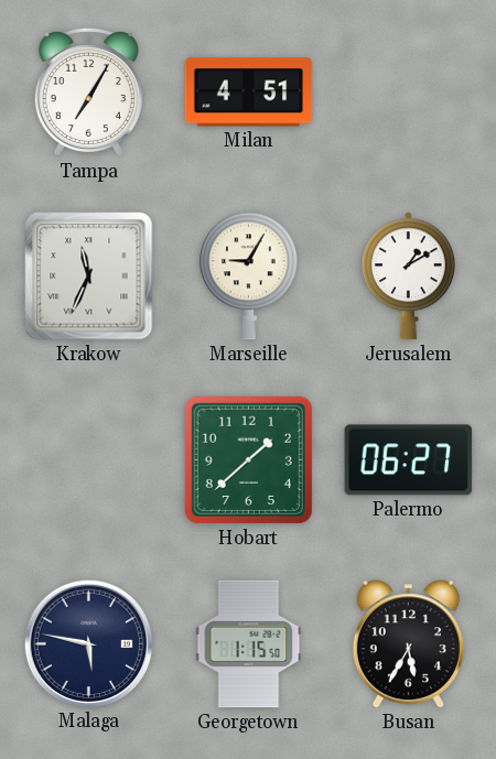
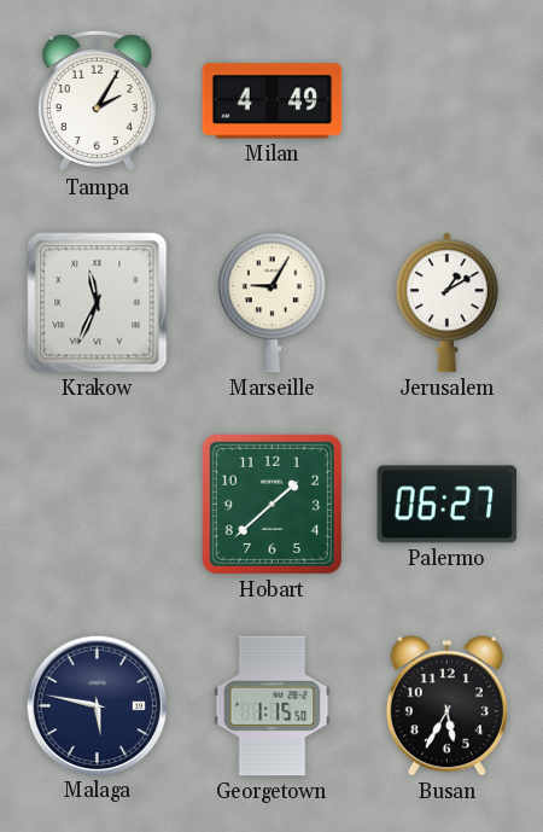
Tampa: 7:05 -> 2:05 (97, 101)
Milan: 4:51 -> 4:49 (273, 101)
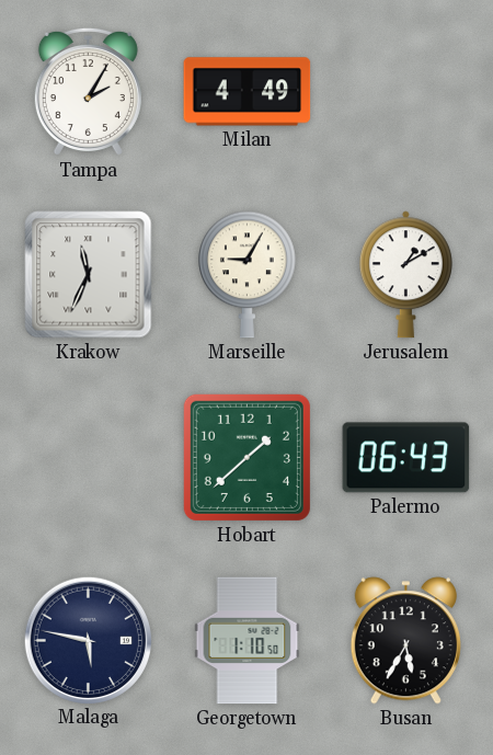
Palermo: 06:27 -> 06:43 (406, 458)
Georgetown: 1:15 -> 1:10 (248, 641)
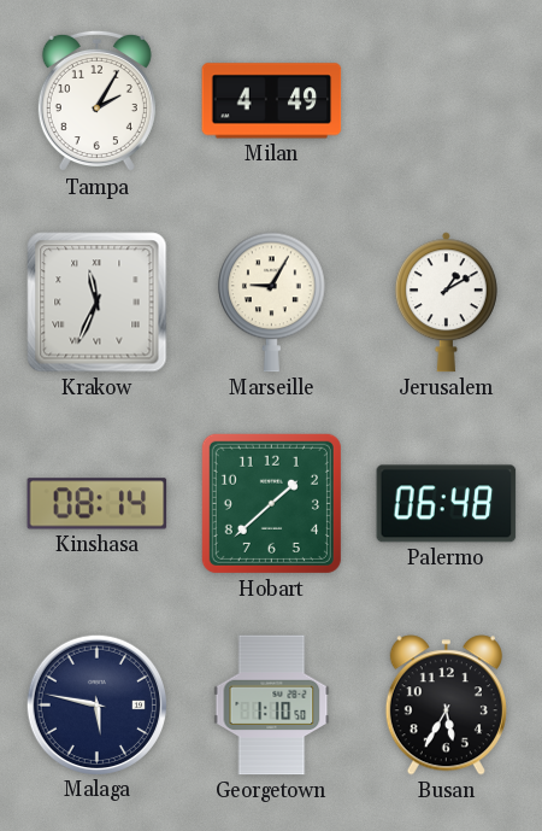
Kinshasa: none -> 08:14 (98, 504)
Palermo: 06:43 -> 06:48 (447, 504)
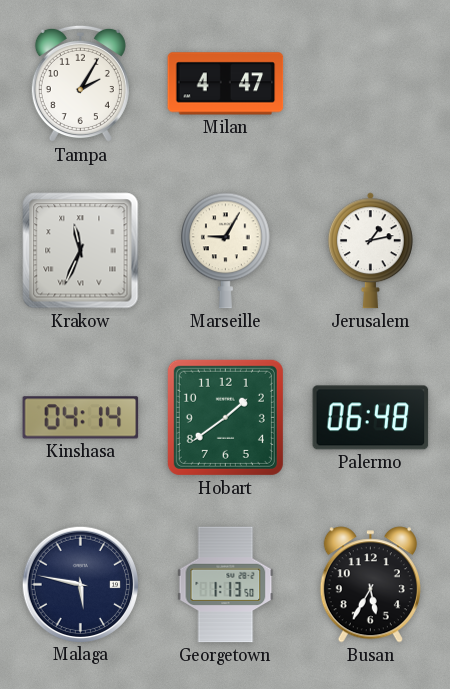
Milan: 4:49 -> 4:47 (226, 84)
Jerusalem: 1:10 -> 1:13 (370, 251)
Kinshasa: 08:14 -> 04:14 (81, 418)
Hobart: 1:38 -> 1:39 (225, 417)
Georgetown: 1:10 -> 1:13 (226, 585)
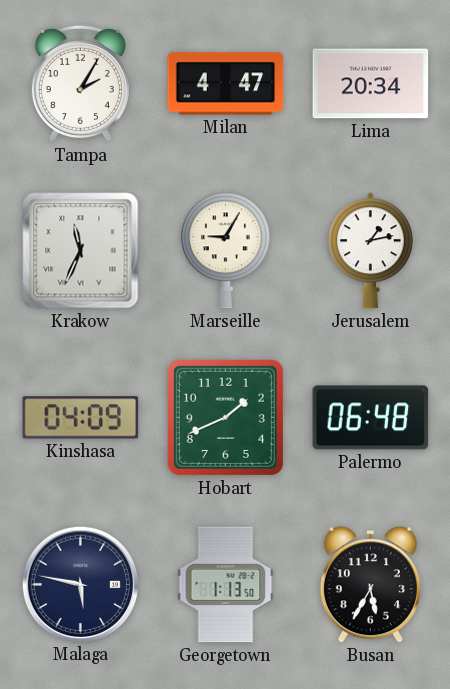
Lima: none -> 20:34 (371, 84)
Kinshasa: 04:14 -> 04:09 (81, 418)
Hobart: 1:39 -> 1:41 (225, 417)
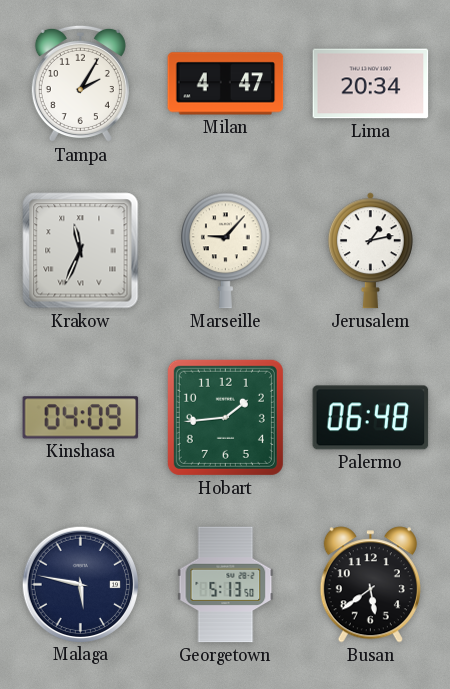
Marseille: 9:05 -> 9:07 (226, 251)
Hobart: 1:41 -> 1:44 (225, 417)
Georgetown: 1:13 -> 5:13 (226, 585)
Busan: 5:35 -> 5:39 (370, 585)
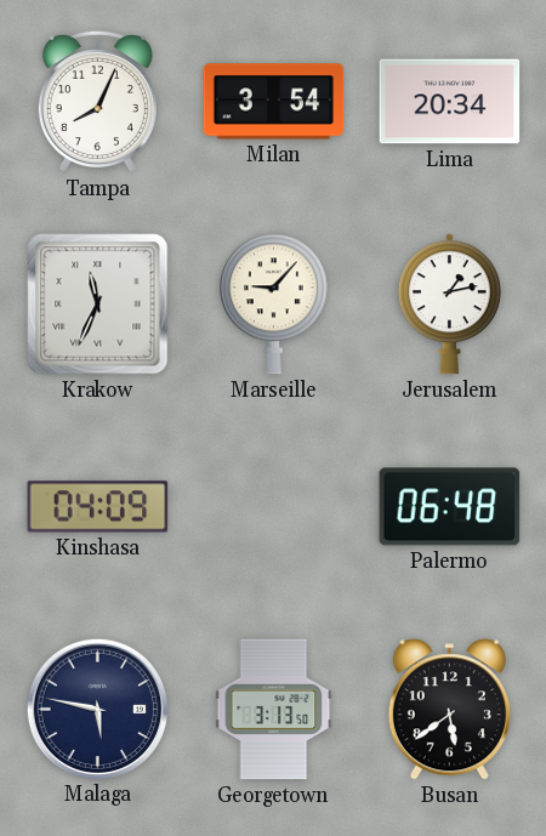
Tampa: 2:05 -> 8:04 (97, 102)
Milan: 4:47 -> 3:54 (274, 102)
Hobart: 1:44 -> none (225, 417)
Georgetown: 5:13 -> 3:13 (274, 710)
